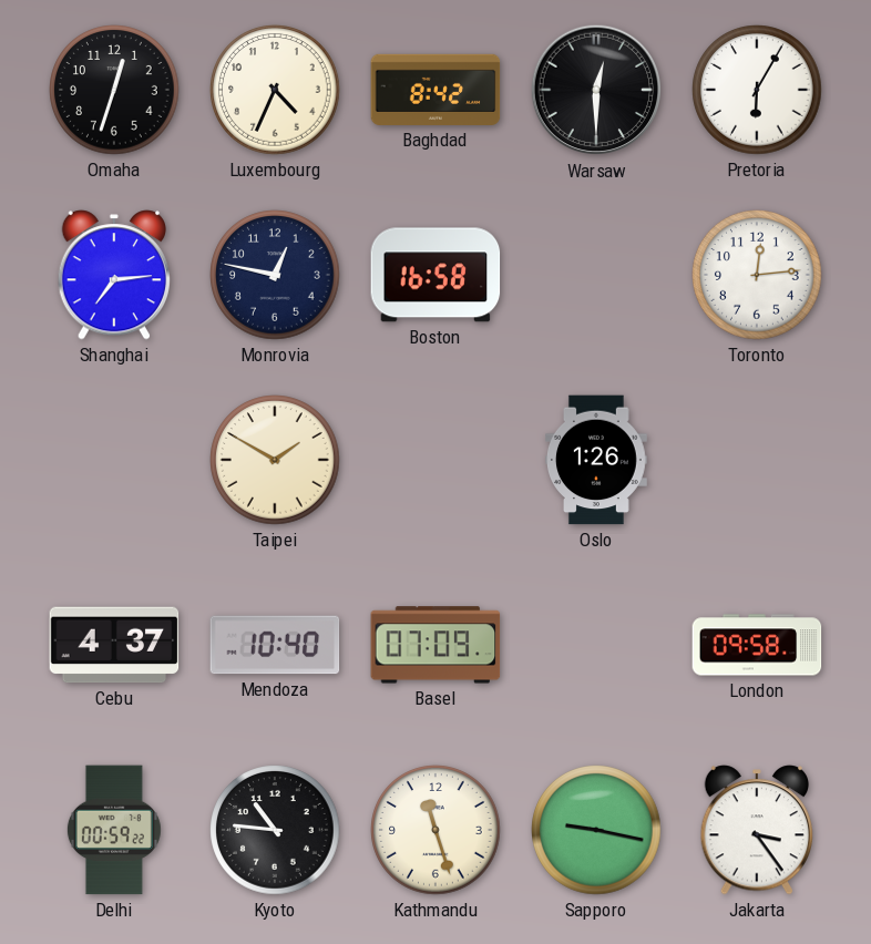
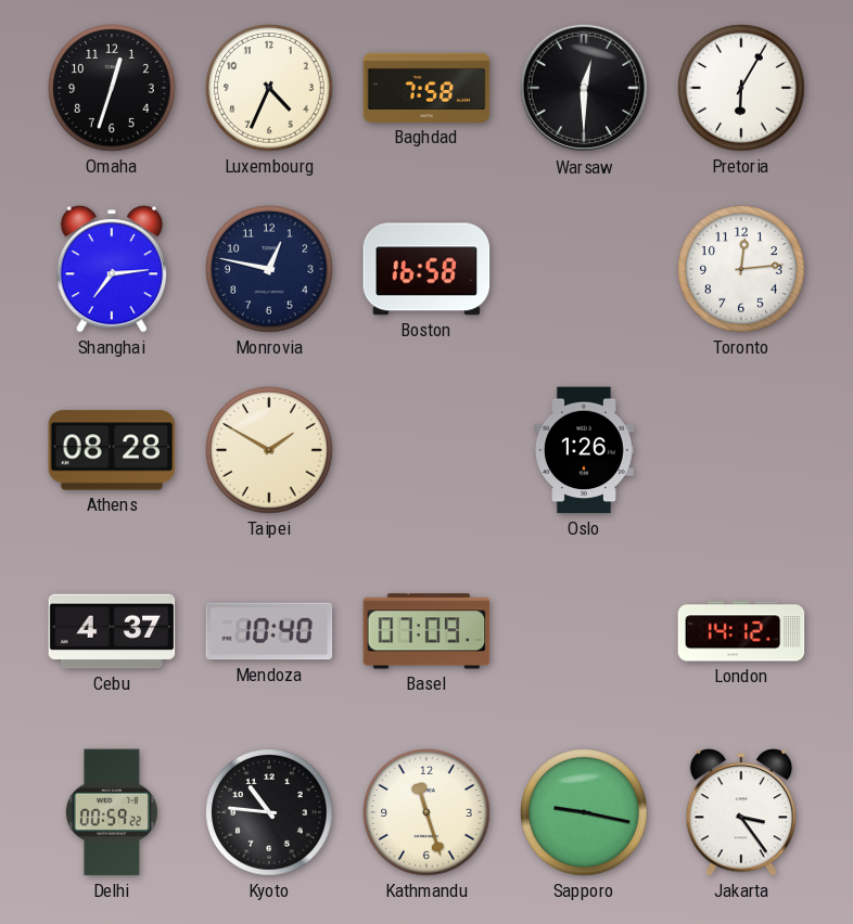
Baghdad: 8:42 -> 7:58 (426, 88)
Athens: none -> 08:28 (112, 450)
London: 09:58 -> 14:12 (741, 631)
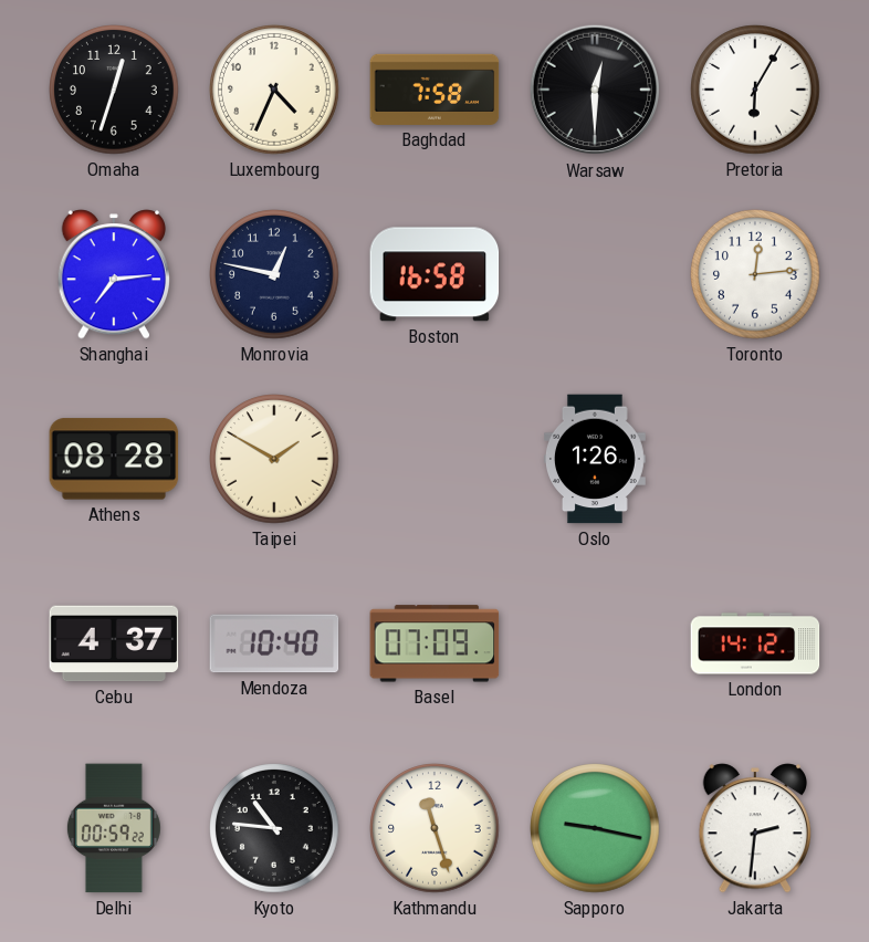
Jakarta: 3:24 -> 2:31 (754, 828)
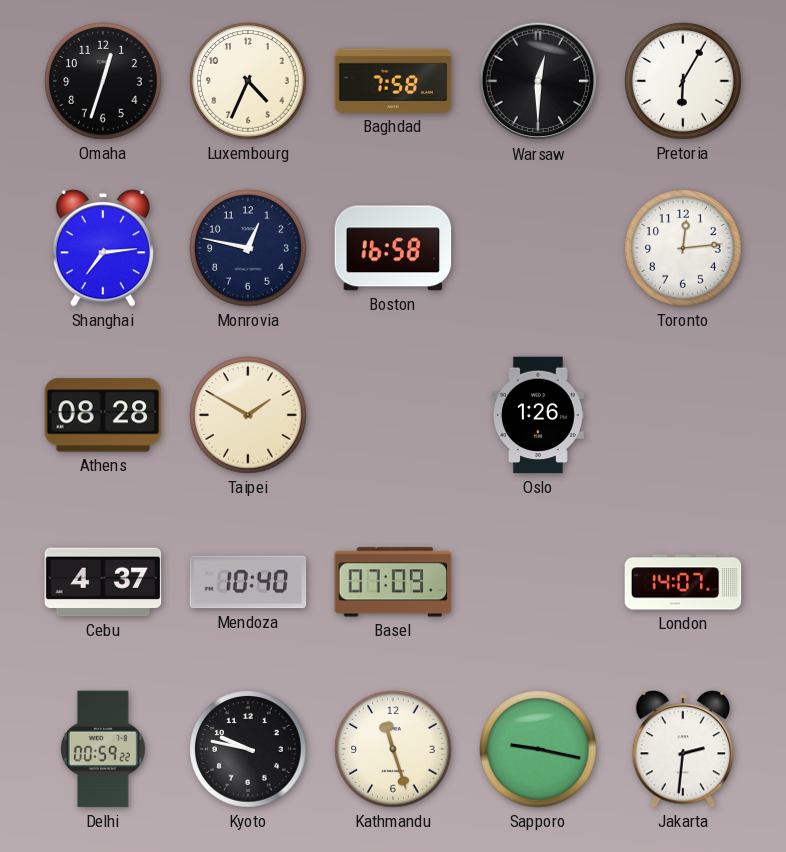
London: 14:12 -> 14:07 (683, 582)
Kyoto: 10:46 -> 9:47 (248, 749)
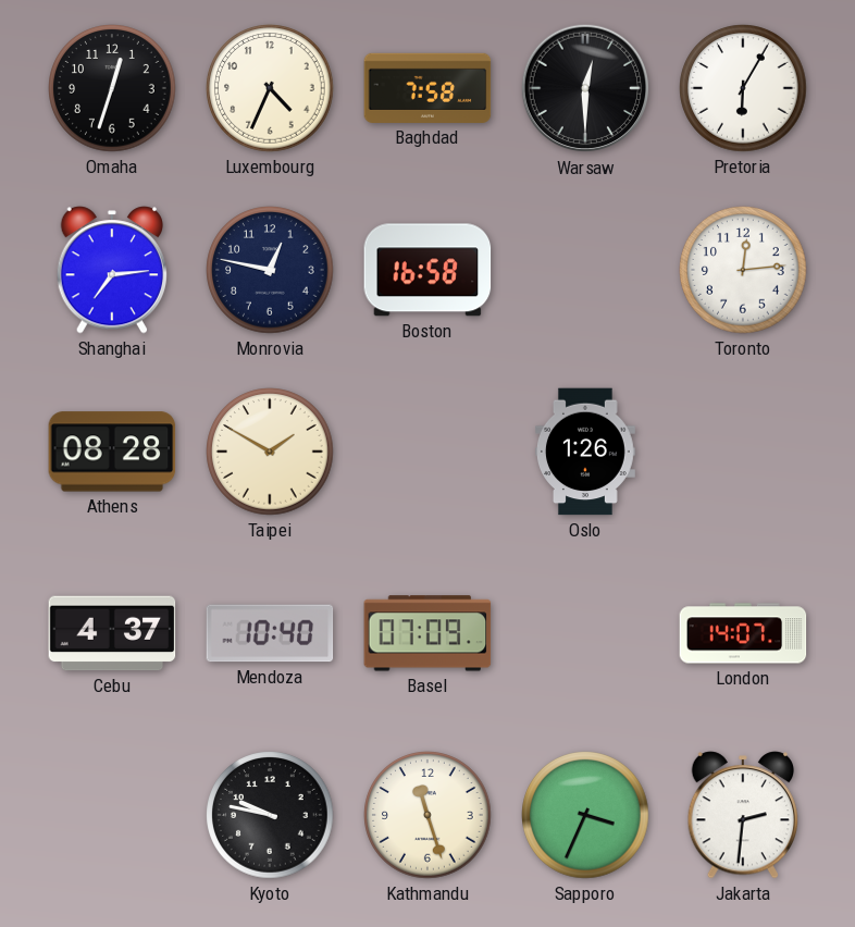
Delhi: 00:59 -> none (103, 749)
Sapporo: 9:17 -> 3:34 (585, 815)
